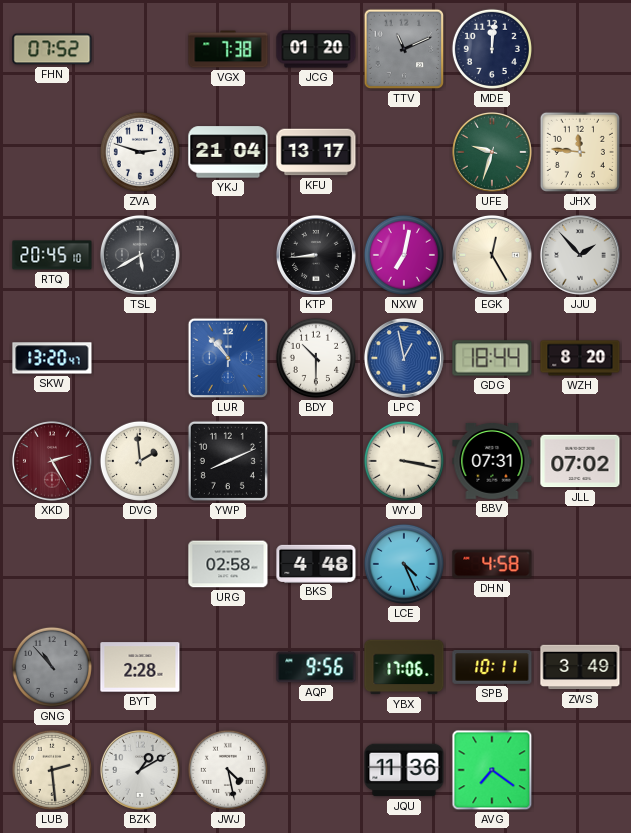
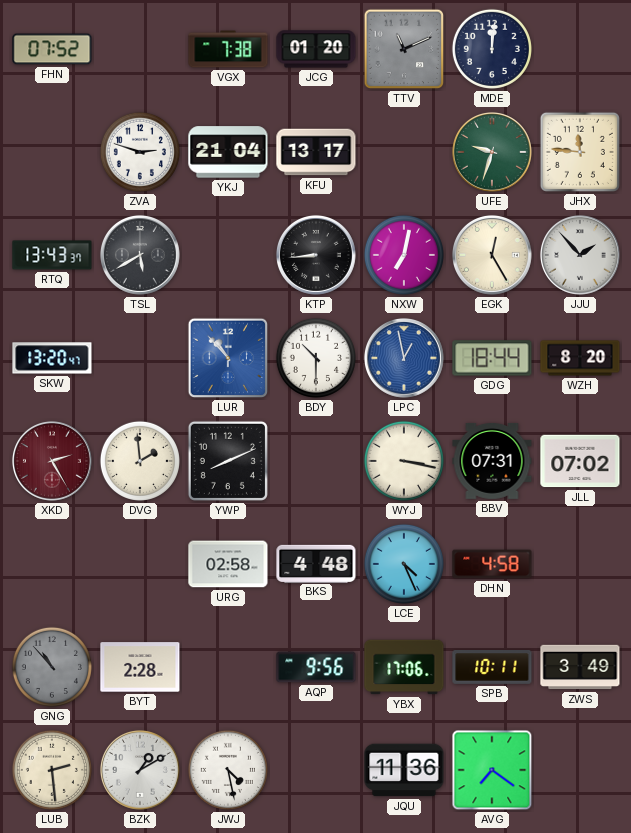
RTQ: 20:45 -> 13:43 (52, 255)
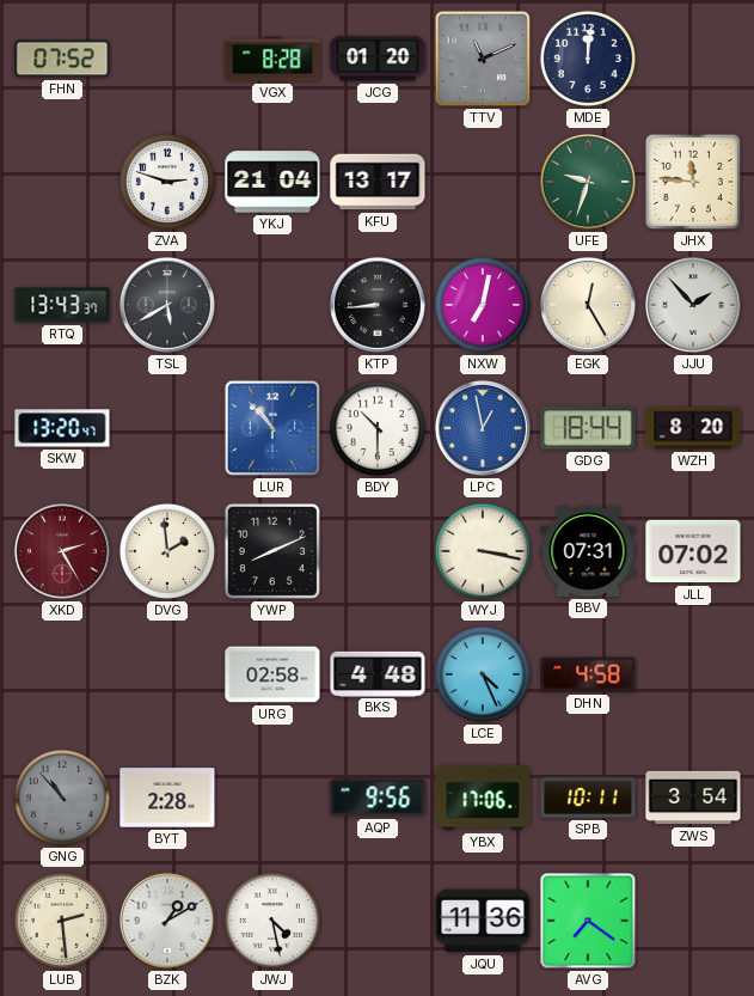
VGX: 7:38 -> 8:28 (272, 59)
ZWS: 3:49 -> 3:54 (693, 798)
